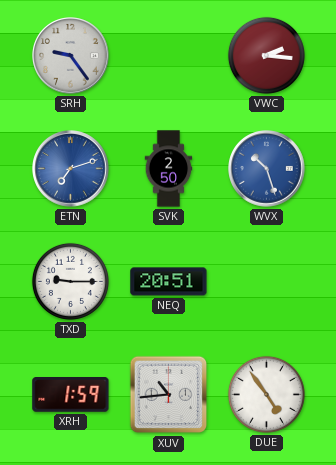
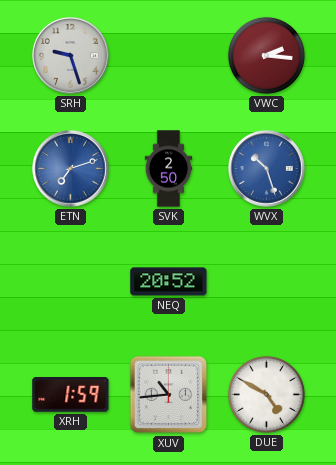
SRH: 9:24 -> 9:27 (71, 56)
TXD: 9:15 -> none (70, 281)
NEQ: 20:51 -> 20:52 (169, 282)
DUE: 4:54 -> 4:50 (266, 394)
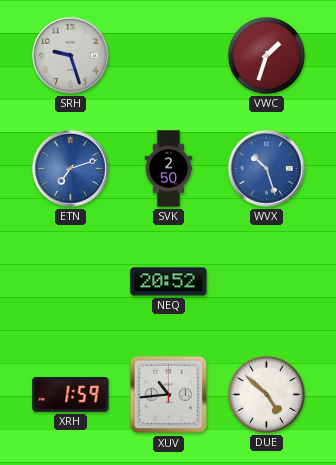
VWC: 2:16 -> 1:33 (266, 55)
DUE: 4:50 -> 4:52 (266, 394)
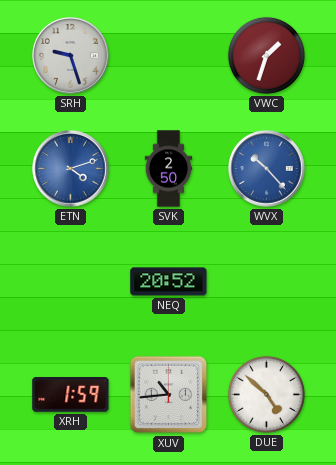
ETN: 7:12 -> 4:12 (71, 169)
WVX: 10:27 -> 10:23 (267, 169)
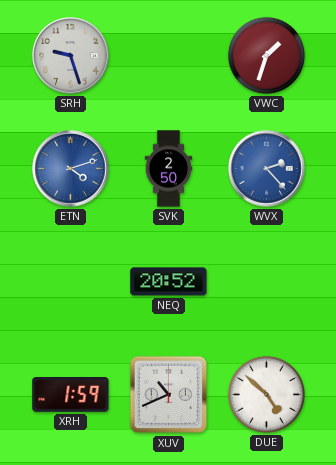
WVX: 10:23 -> 2:23 (267, 169)
XUV: 10:44 -> 10:41 (169, 395)
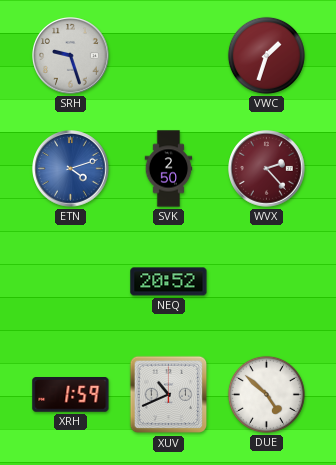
WVX dial: blue -> burgundy (267, 169)
